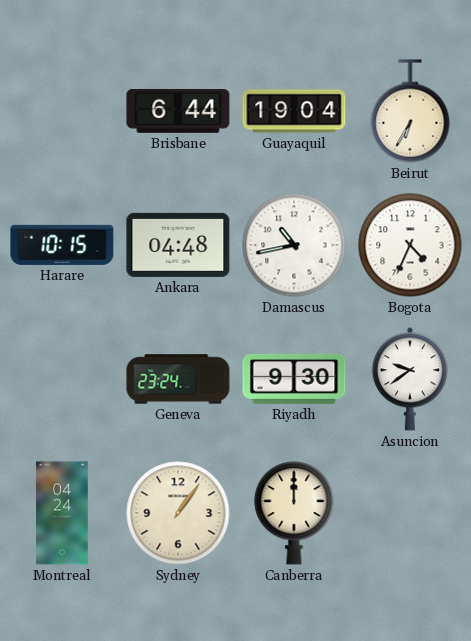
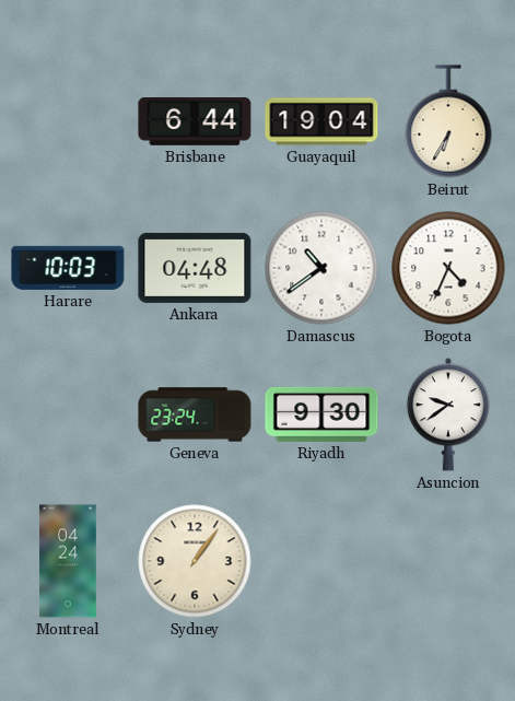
Harare: 10:15 -> 10:03 (68, 268)
Damascus: 10:43 -> 10:39 (321, 268)
Canberra: 12:00 -> none (294, 513)
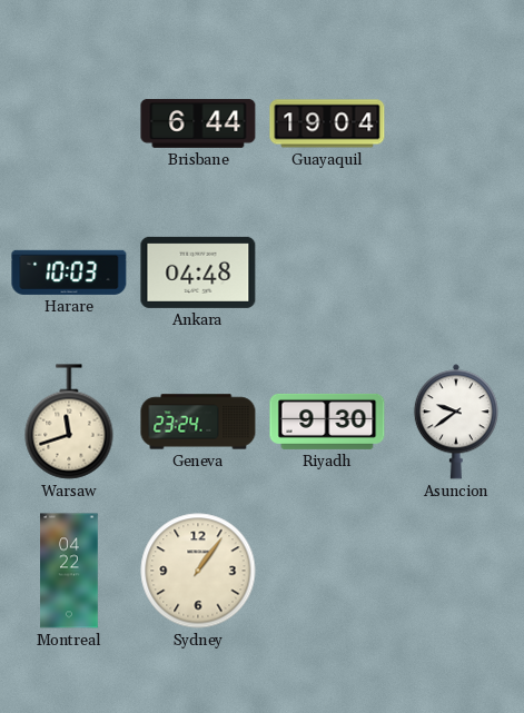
Beirut: 6:35 -> none (448, 121)
Damascus: 10:39 -> none (321, 268)
Bogota: 4:34 -> none (448, 268)
Warsaw: none -> 11:42 (69, 422)
Montreal: 04:24 -> 04:22 (69, 571)
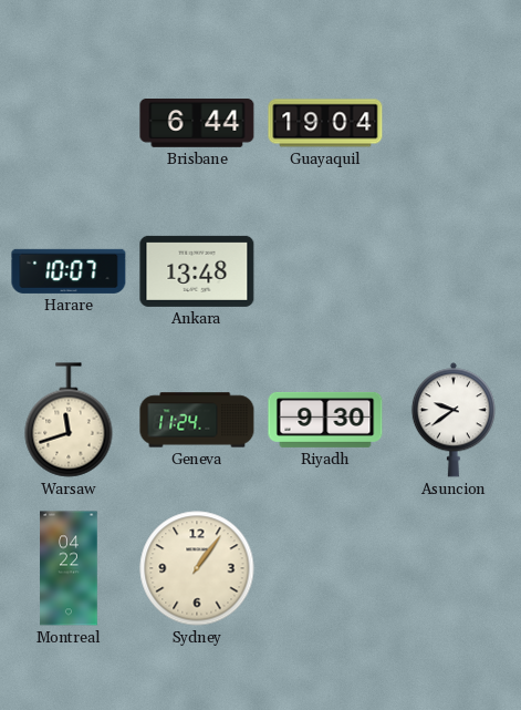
Harare: 10:03 -> 10:07 (69, 271)
Ankara: 04:48 -> 13:48 (197, 271)
Geneva: 23:24 -> 11:24 (197, 420)
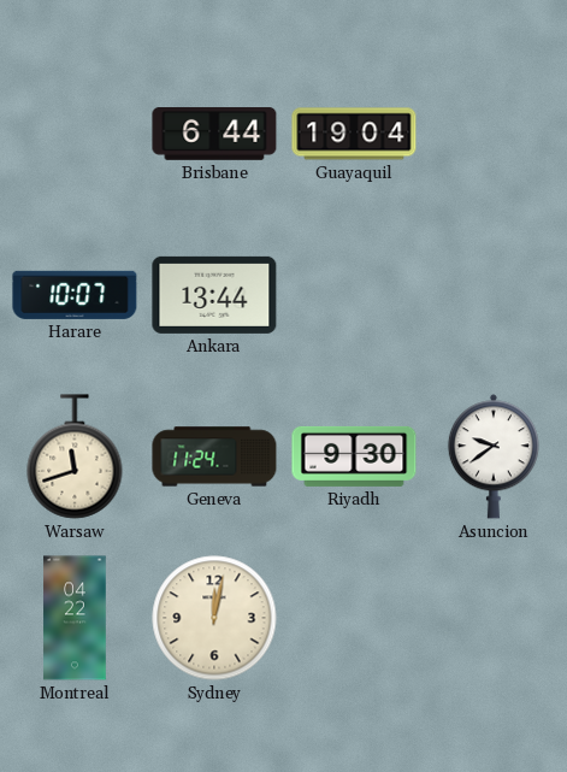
Ankara: 13:48 -> 13:44 (214, 295)
Sydney: 1:06 -> 12:02 (214, 618)
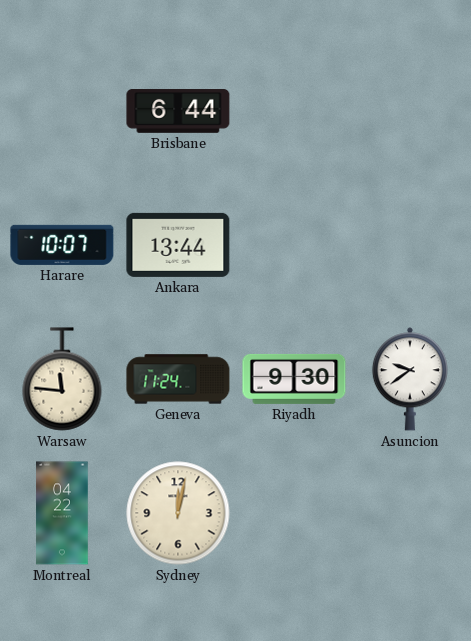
Guayaquil: 19:04 -> none (354, 134)
Warsaw: 11:42 -> 11:46 (62, 379)
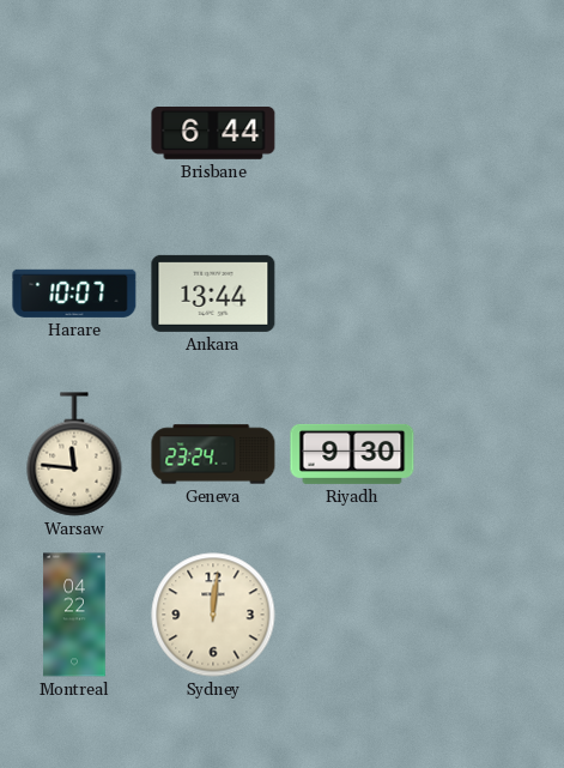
Geneva: 11:24 -> 23:24 (213, 454)
Asuncion: 9:39 -> none (410, 379)
Sydney: 12:02 -> 12:01 (213, 615)
